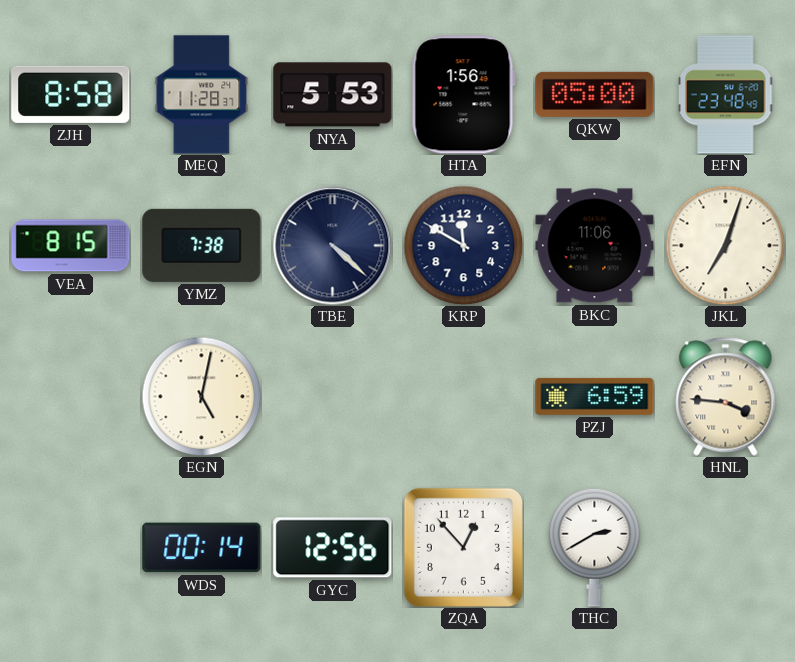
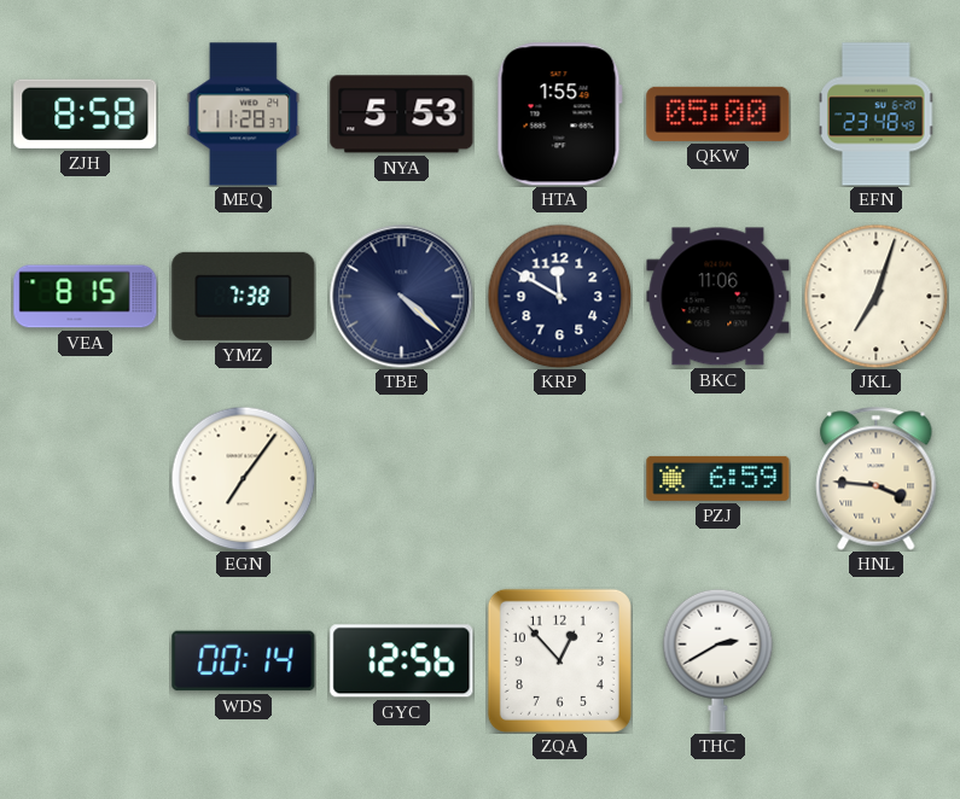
HTA: 1:56 -> 1:55 (559, 115)
EGN: 5:02 -> 7:06 (243, 478)
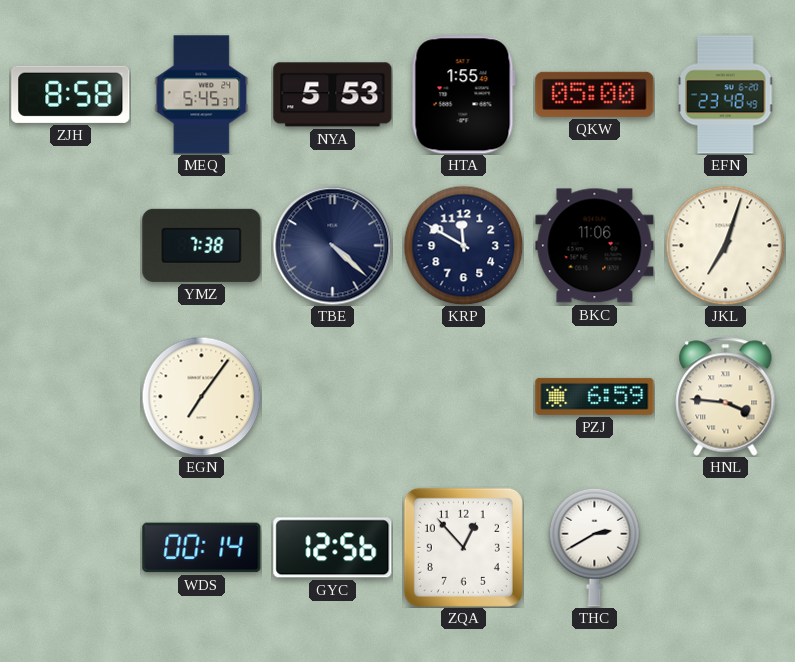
MEQ: 11:28 -> 5:45 (202, 95)
VEA: 8:15 -> none (86, 297)
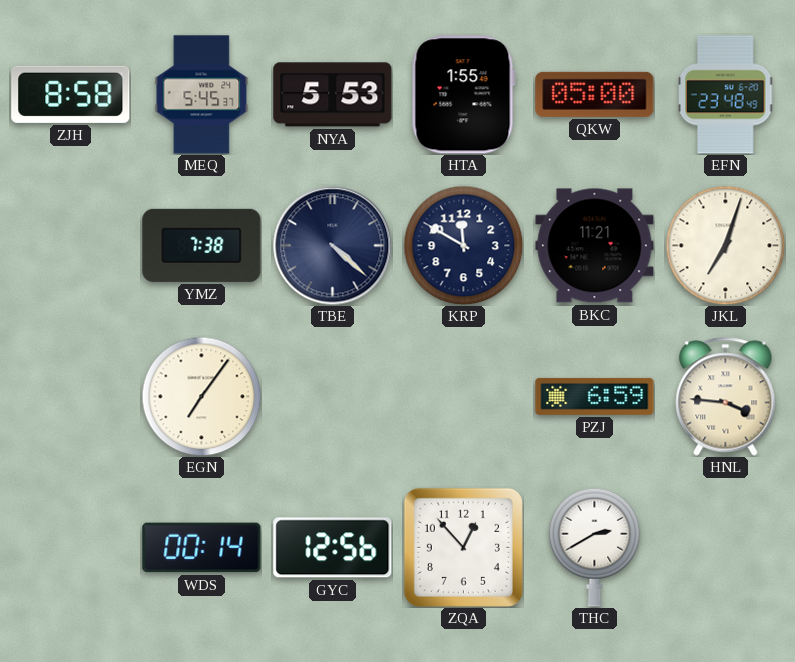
BKC: 11:06 -> 11:21 (595, 246)
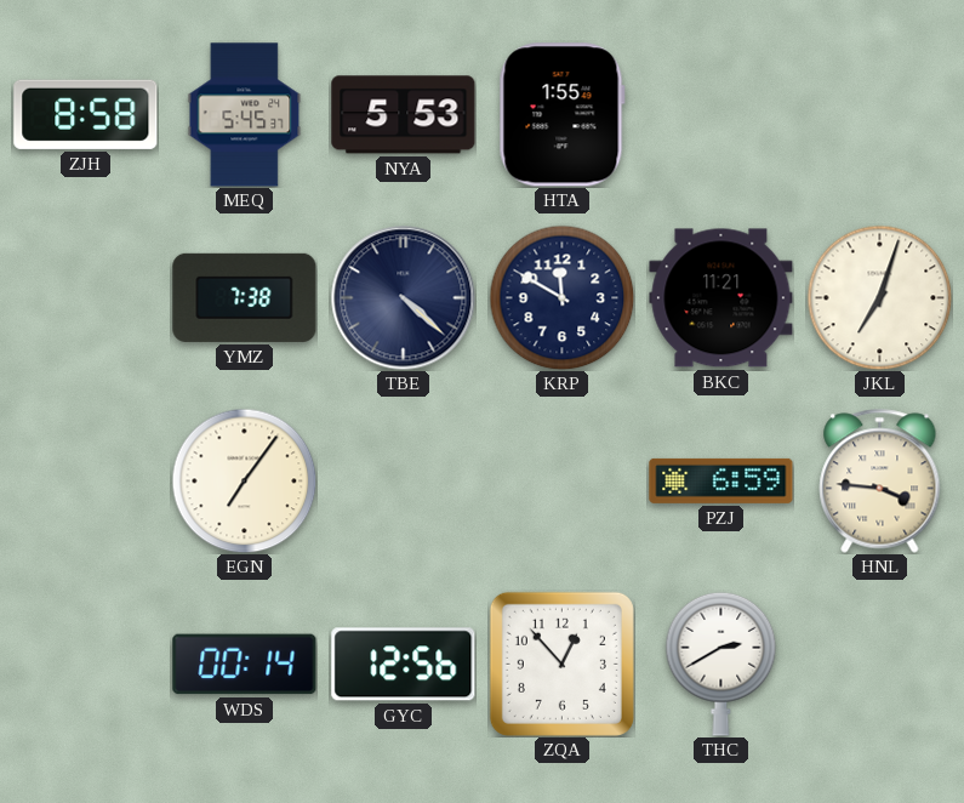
QKW: 05:00 -> none (595, 94)
EFN: 23:48 -> none (726, 95)
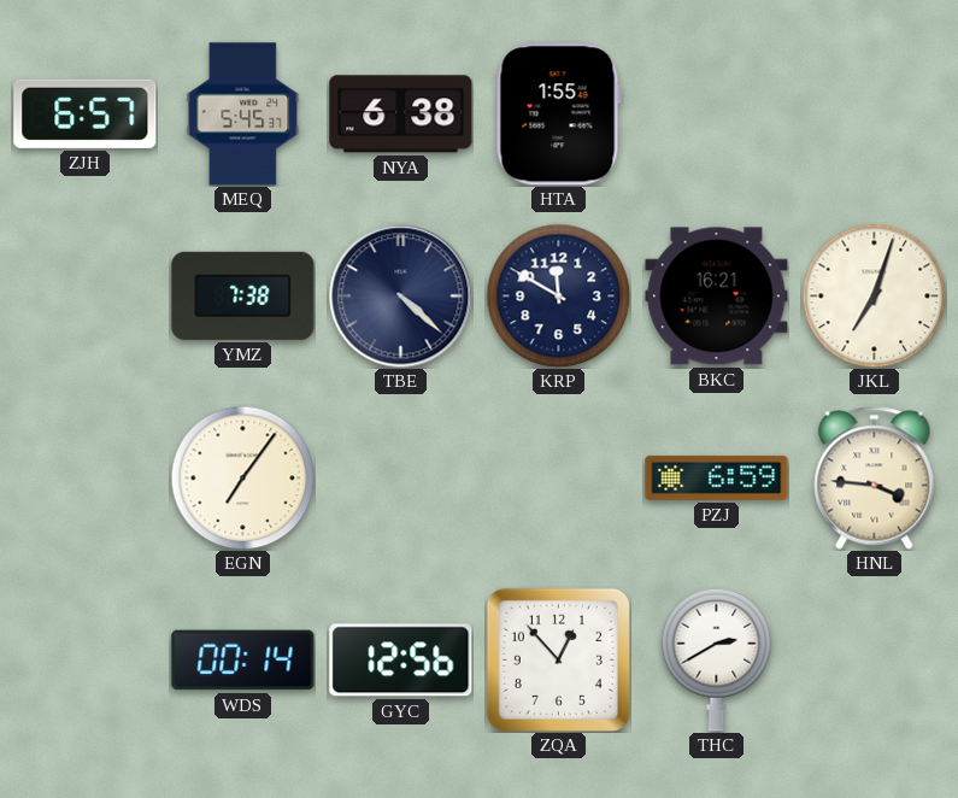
ZJH: 8:58 -> 6:57 (86, 113)
NYA: 5:53 -> 6:38 (401, 115)
BKC: 11:21 -> 16:21 (717, 297)
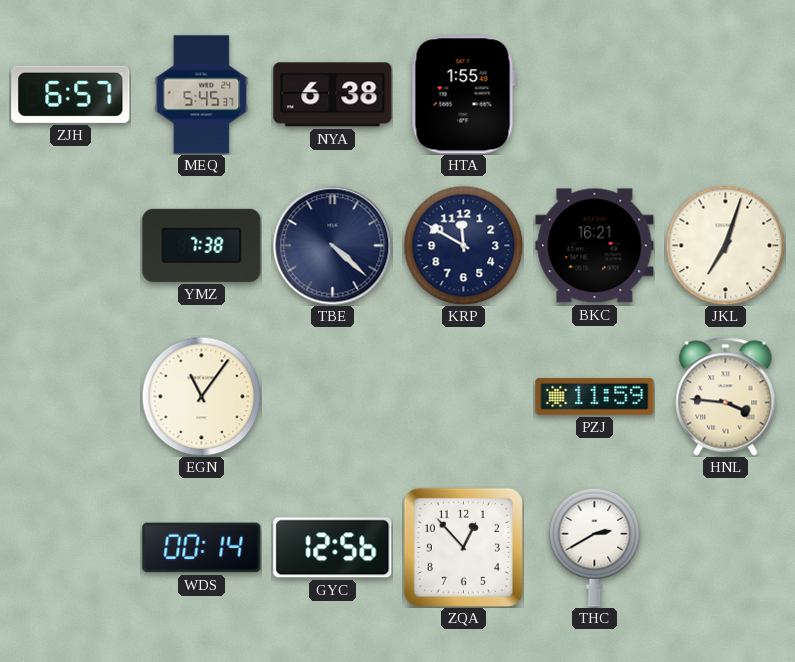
EGN: 7:06 -> 11:06 (201, 396)
PZJ: 6:59 -> 11:59 (595, 396)
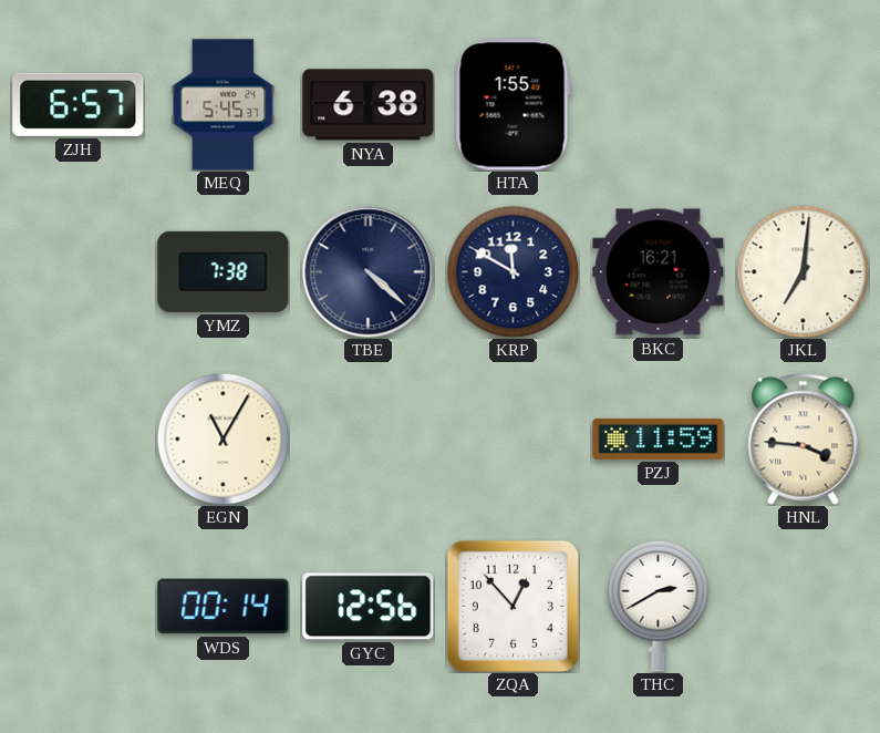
JKL: 7:03 -> 7:01 (803, 271)
EGN: 11:06 -> 11:05 (222, 438)
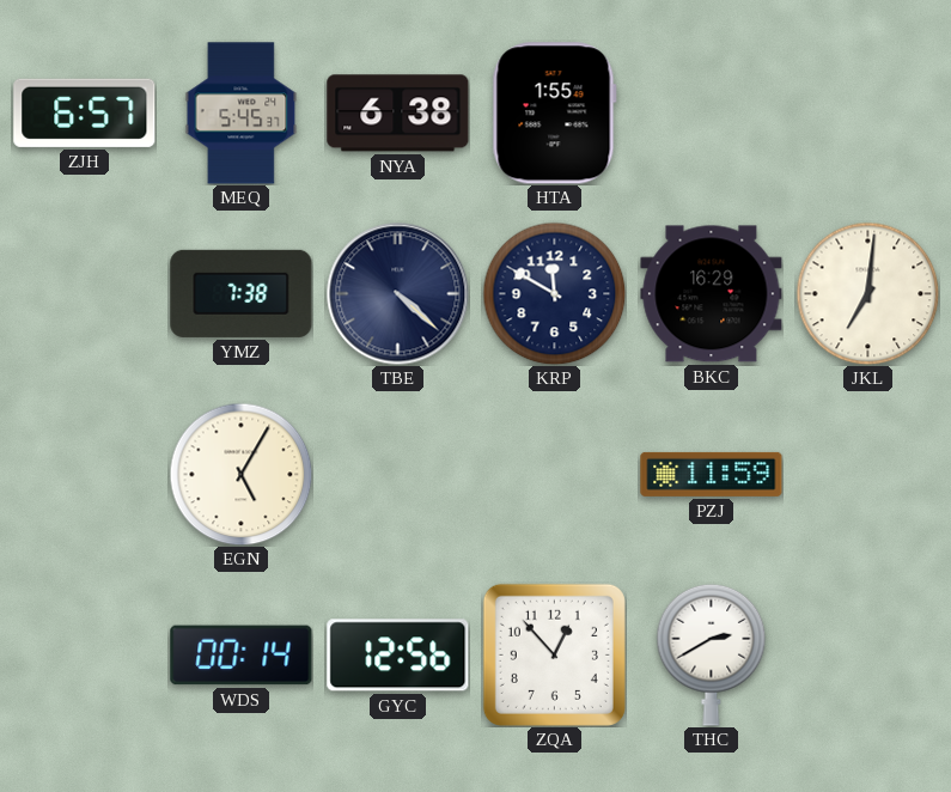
BKC: 16:21 -> 16:29 (712, 294)
EGN: 11:05 -> 5:05 (240, 474)
HNL: 3:46 -> none (804, 440)
